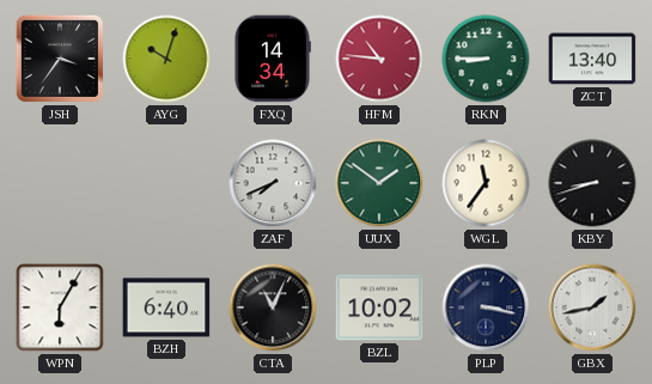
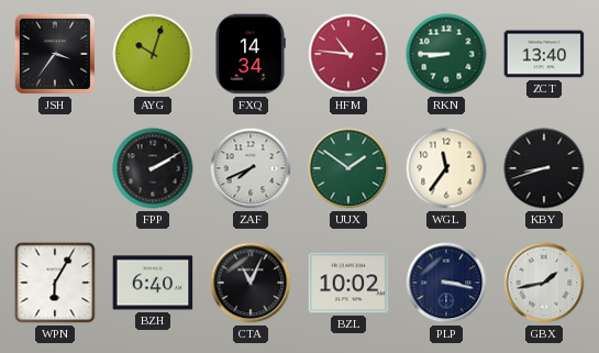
FPP: none -> 2:10 (153, 168)
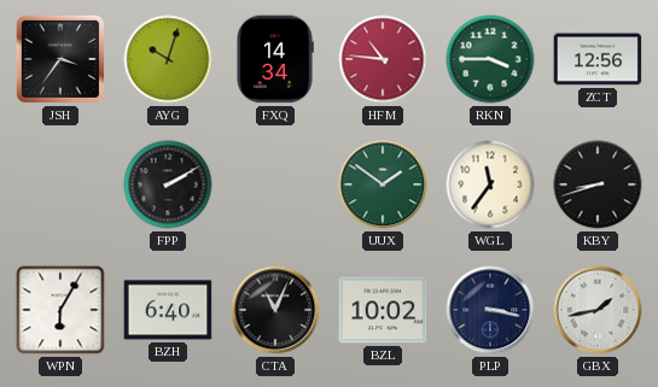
RKN: 8:45 -> 3:45 (490, 59)
ZCT: 13:40 -> 12:56 (598, 59)
ZAF: 7:41 -> none (251, 168)
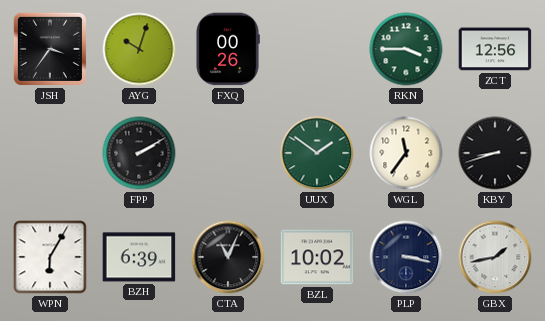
FXQ: 14:34 -> 00:26 (228, 49)
HFM: 10:46 -> none (383, 59)
BZH: 6:40 -> 6:39 (139, 257)
